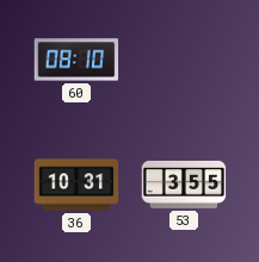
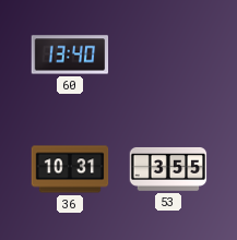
60: 08:10 -> 13:40 (70, 55)
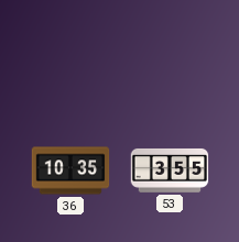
60: 13:40 -> none (70, 55)
36: 10:31 -> 10:35 (70, 170)
